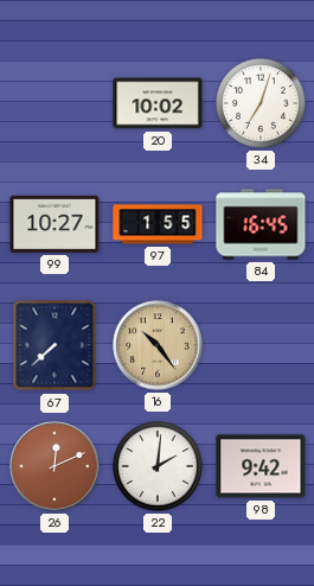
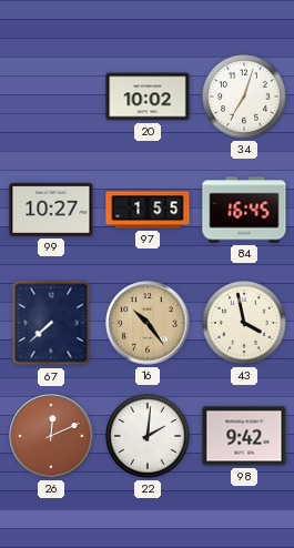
43: none -> 3:58 (245, 324)
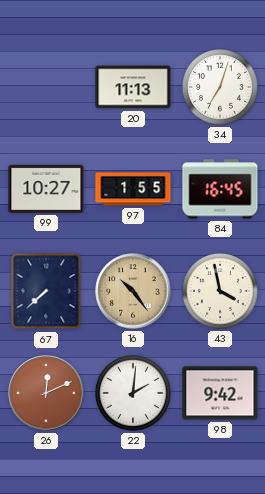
20: 10:02 -> 11:13 (133, 87)
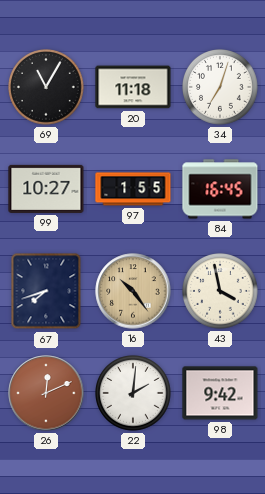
69: none -> 11:05 (47, 88)
20: 11:13 -> 11:18 (133, 87)
67: 7:38 -> 7:42 (46, 291)
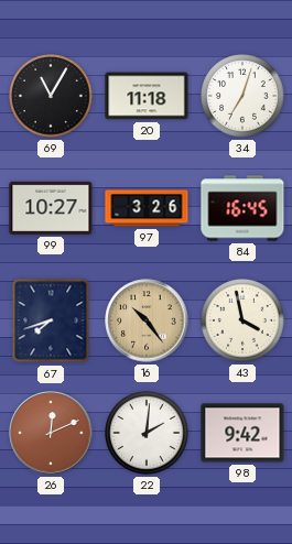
97: 1:55 -> 3:26 (147, 208)
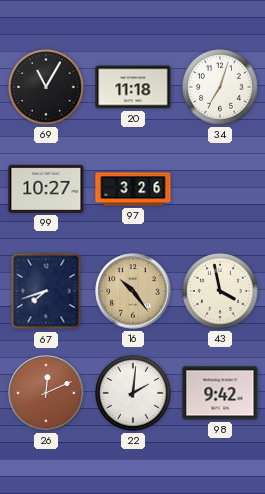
84: 16:45 -> none (242, 208)
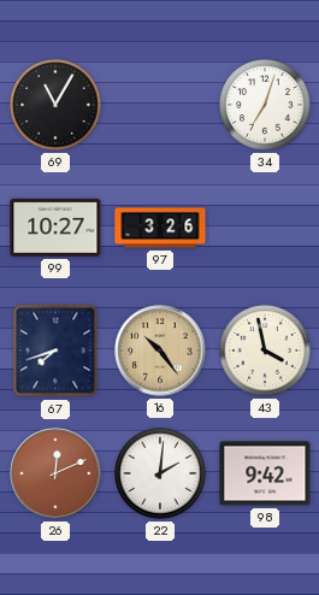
20: 11:18 -> none (133, 87)
